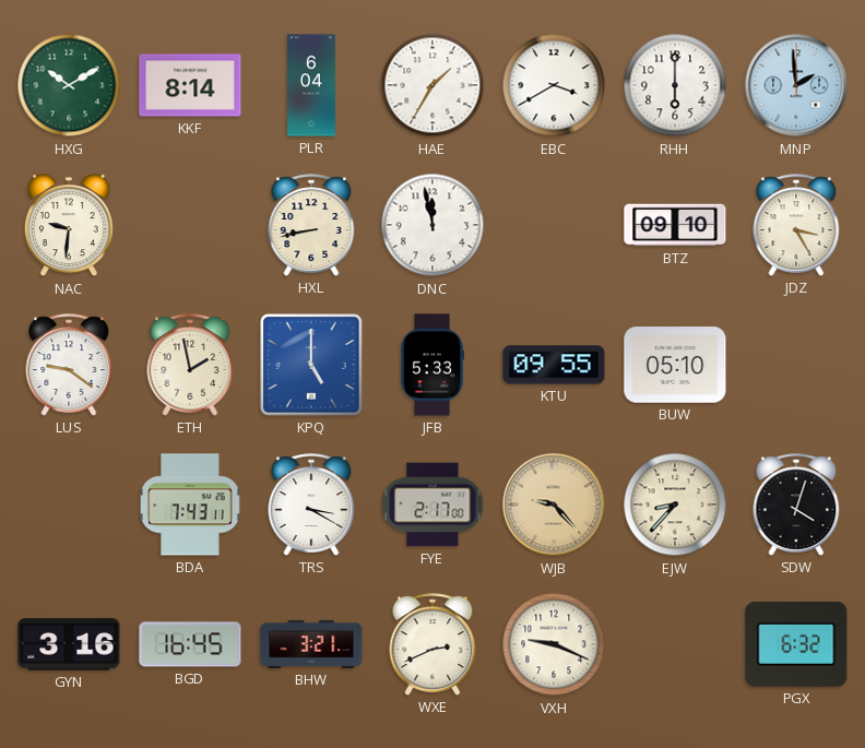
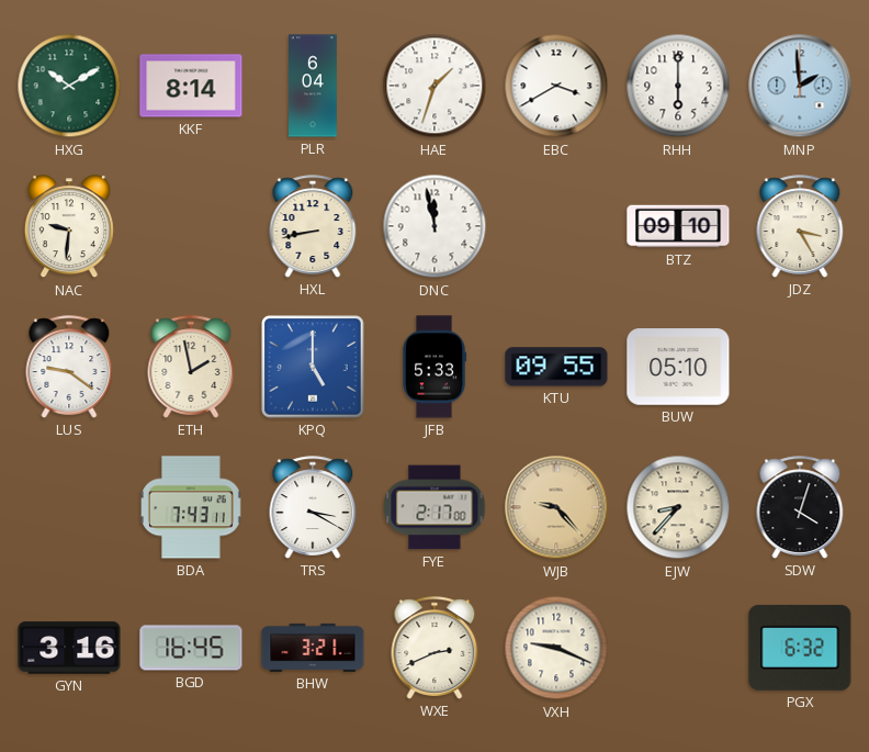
HAE: 1:35 -> 1:33 (435, 86)
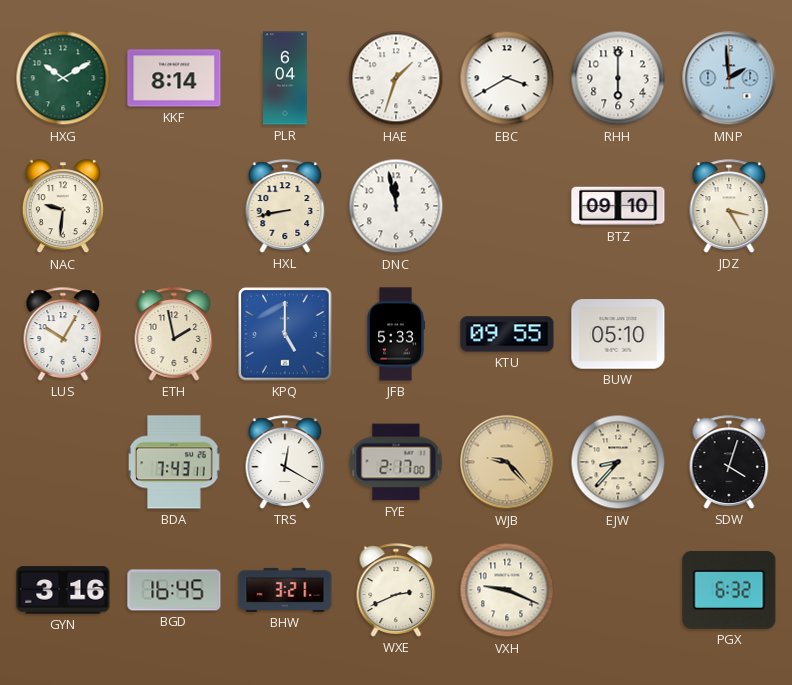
LUS: 9:21 -> 10:05 (63, 334)
TRS: 3:20 -> 12:20 (285, 462)
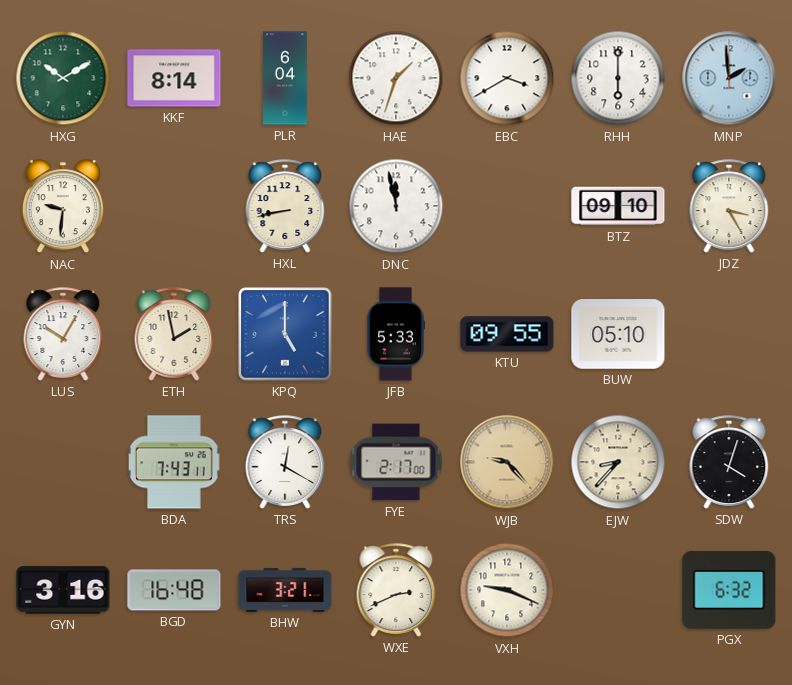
BGD: 16:45 -> 16:48 (174, 590)
